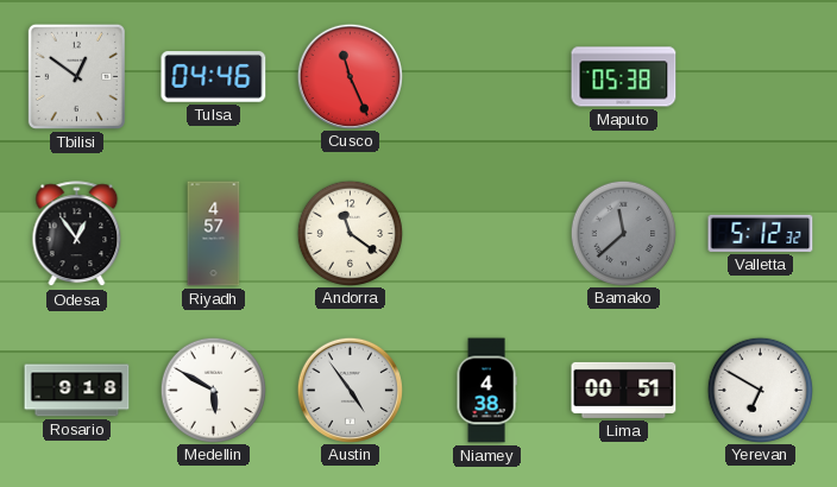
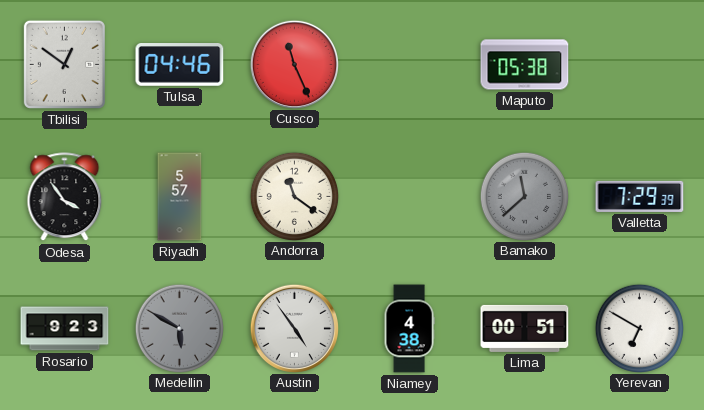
Odesa: 12:54 -> 3:54 (65, 197)
Riyadh: 4:57 -> 5:57 (180, 197)
Valletta: 5:12 -> 7:29 (640, 196)
Rosario: 9:18 -> 9:23 (65, 329)
Medellin dial: white -> grey (179, 328)
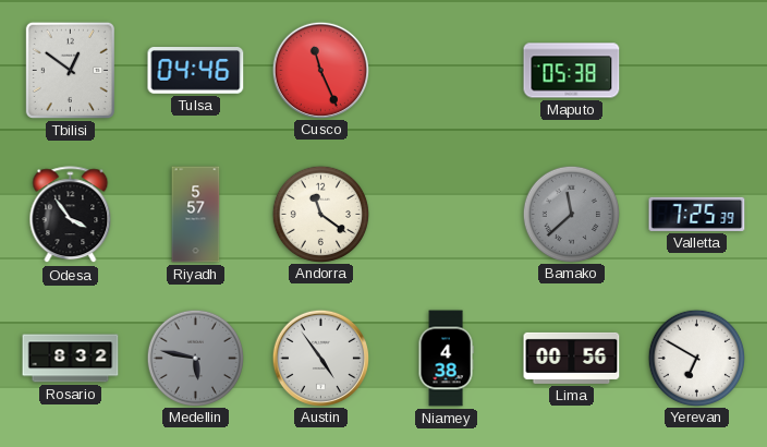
Valletta: 7:29 -> 7:25 (697, 214)
Rosario: 9:23 -> 8:32 (71, 359)
Medellin: 5:50 -> 5:47 (195, 358)
Lima: 00:51 -> 00:56 (572, 358)
